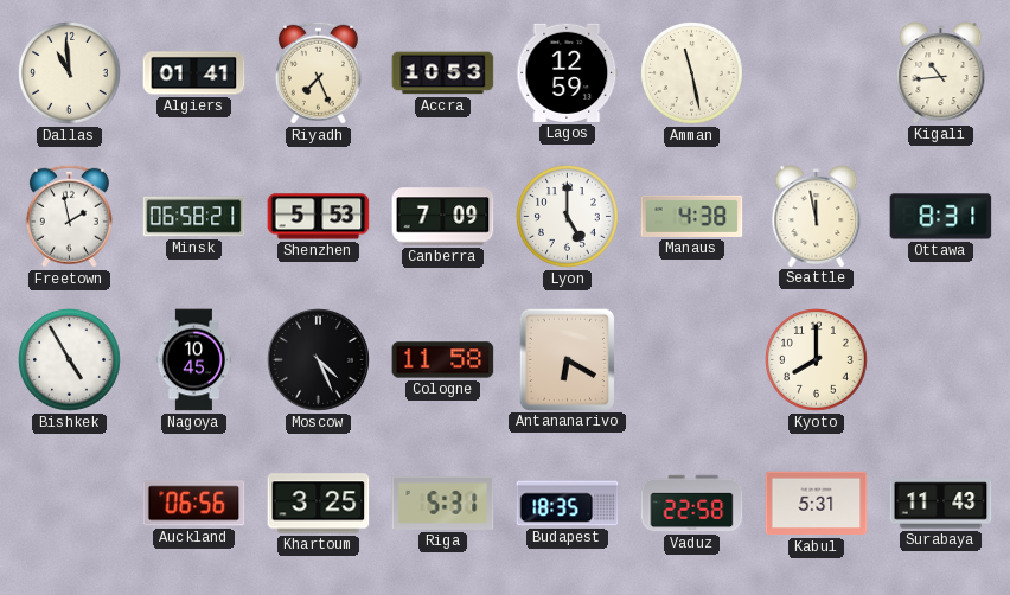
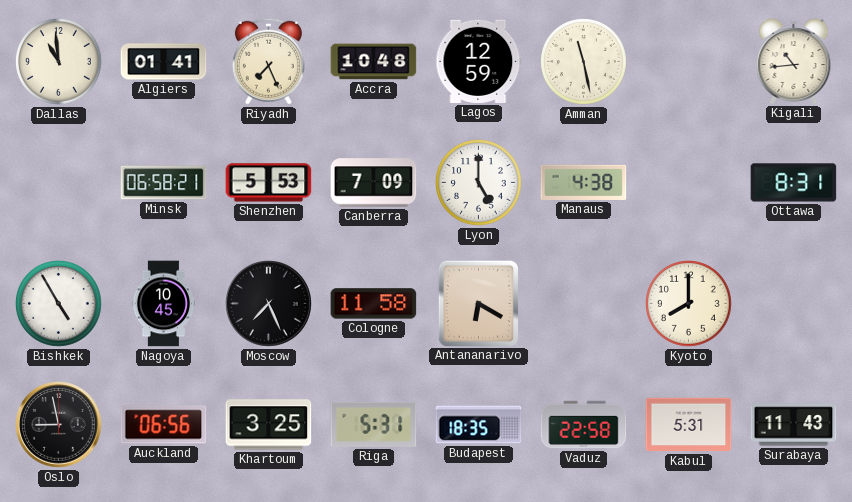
Accra: 10:53 -> 10:48 (374, 62)
Freetown: 1:58 -> none (69, 216)
Seattle: 11:58 -> none (817, 217)
Moscow: 4:26 -> 7:26 (269, 304)
Oslo: none -> 8:58 (59, 425)
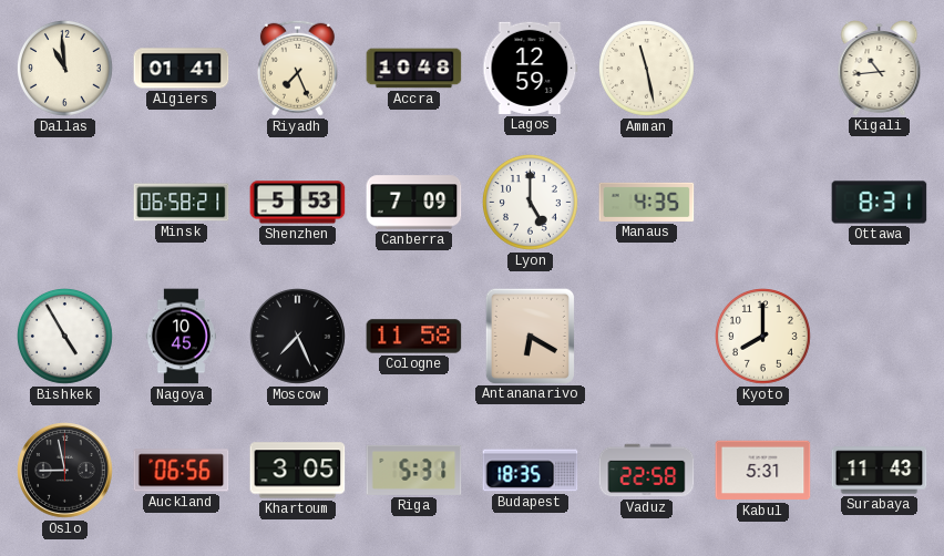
Manaus: 4:38 -> 4:35 (647, 202)
Khartoum: 3:25 -> 3:05 (298, 471)
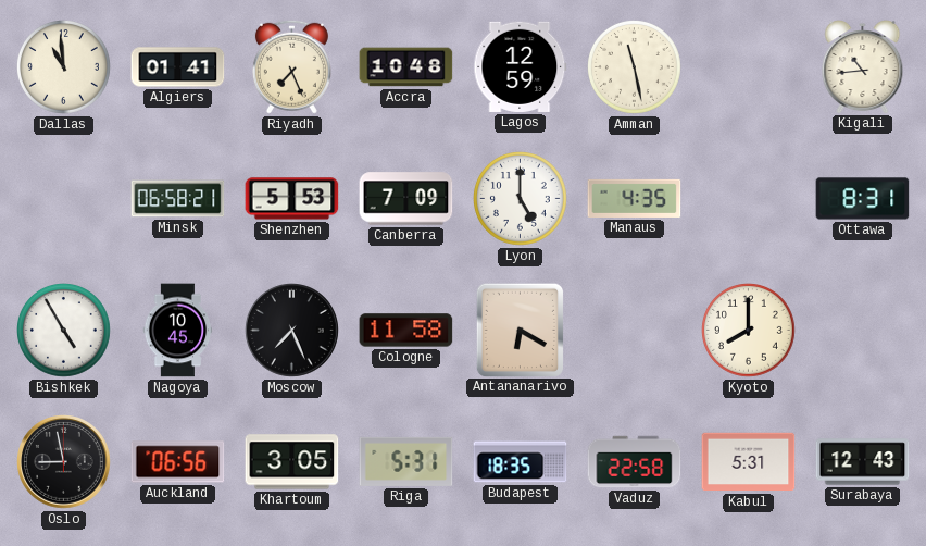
Surabaya: 11:43 -> 12:43 (863, 462)
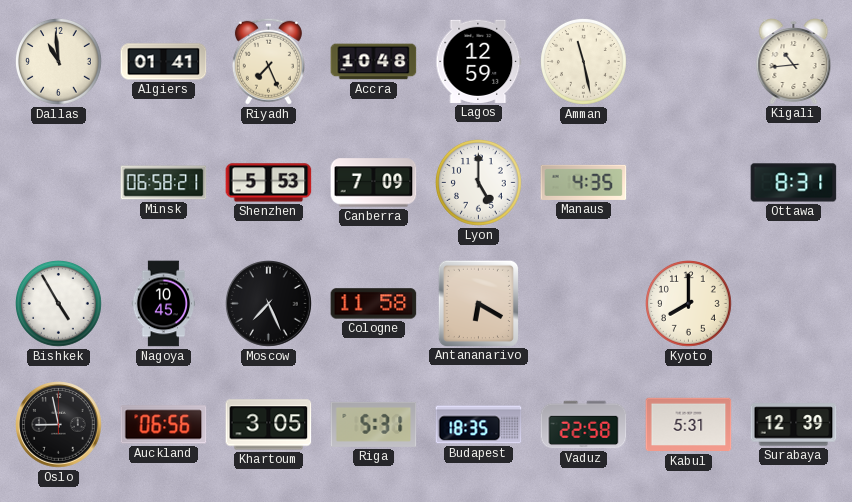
Surabaya: 12:43 -> 12:39 (794, 425)
